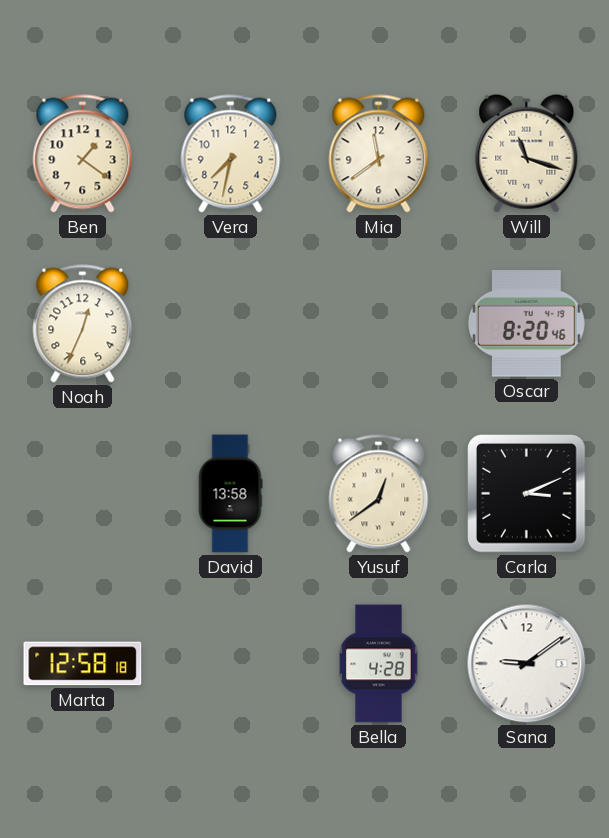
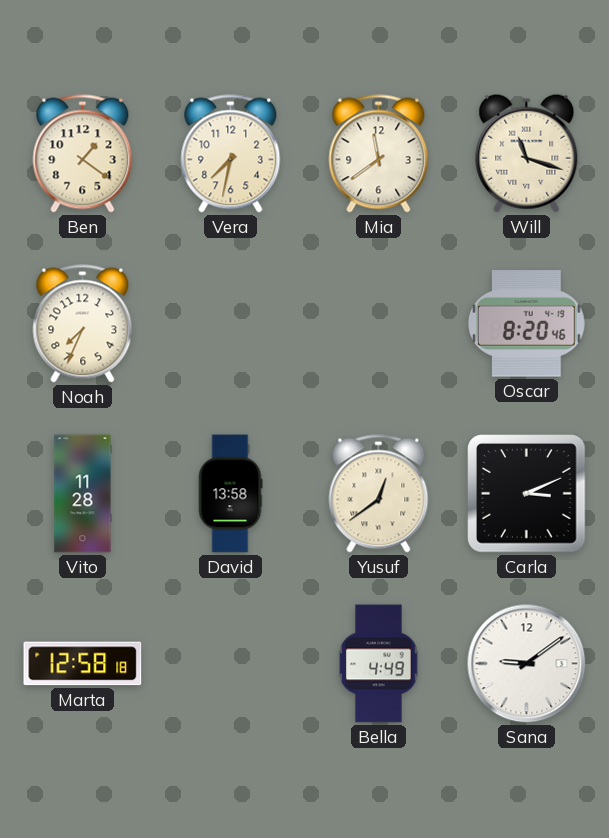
Noah: 12:34 -> 7:34 (83, 324)
Vito: none -> 11:28 (83, 494)
Bella: 4:28 -> 4:49 (379, 664)
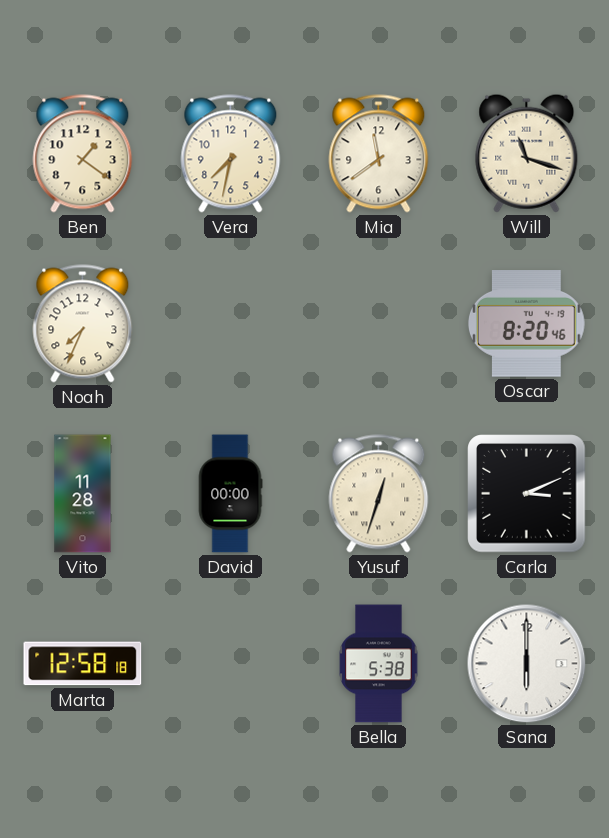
David: 13:58 -> 00:00 (230, 494)
Yusuf: 12:39 -> 12:33 (379, 494)
Bella: 4:49 -> 5:38 (379, 664)
Sana: 9:09 -> 6:00 (527, 664)
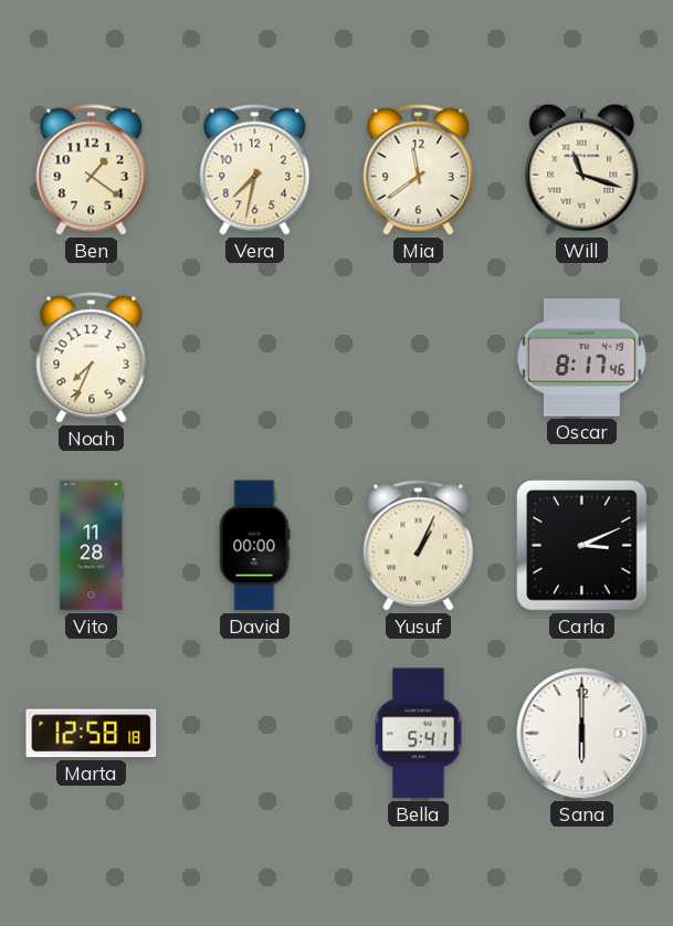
Oscar: 8:20 -> 8:17 (581, 358)
Yusuf: 12:33 -> 1:04 (419, 546)
Bella: 5:38 -> 5:41 (419, 734)
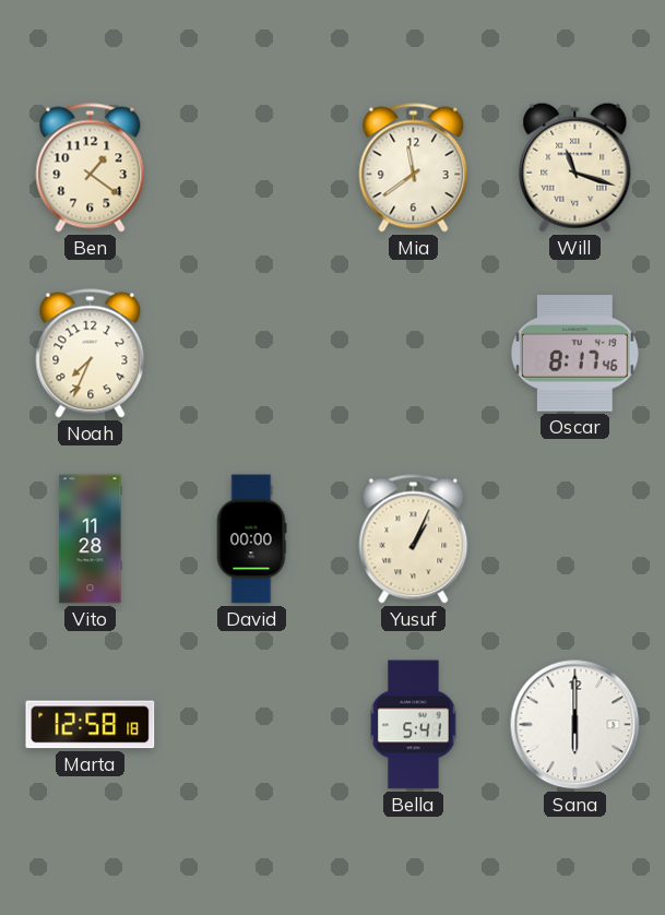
Vera: 7:32 -> none (255, 170)
Carla: 3:11 -> none (582, 546)
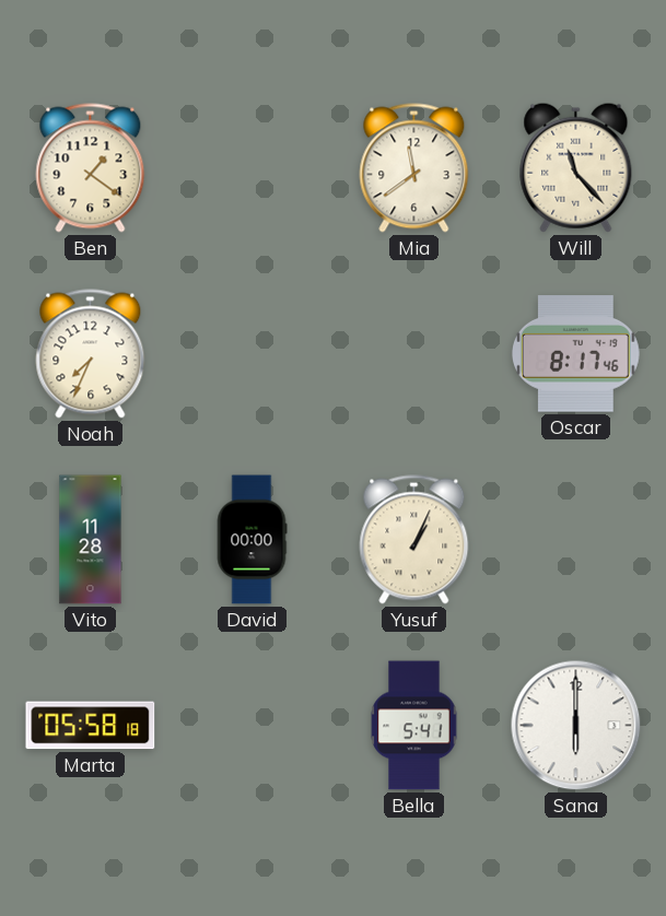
Will: 11:18 -> 11:23 (576, 167)
Marta: 12:58 -> 05:58 (91, 726)
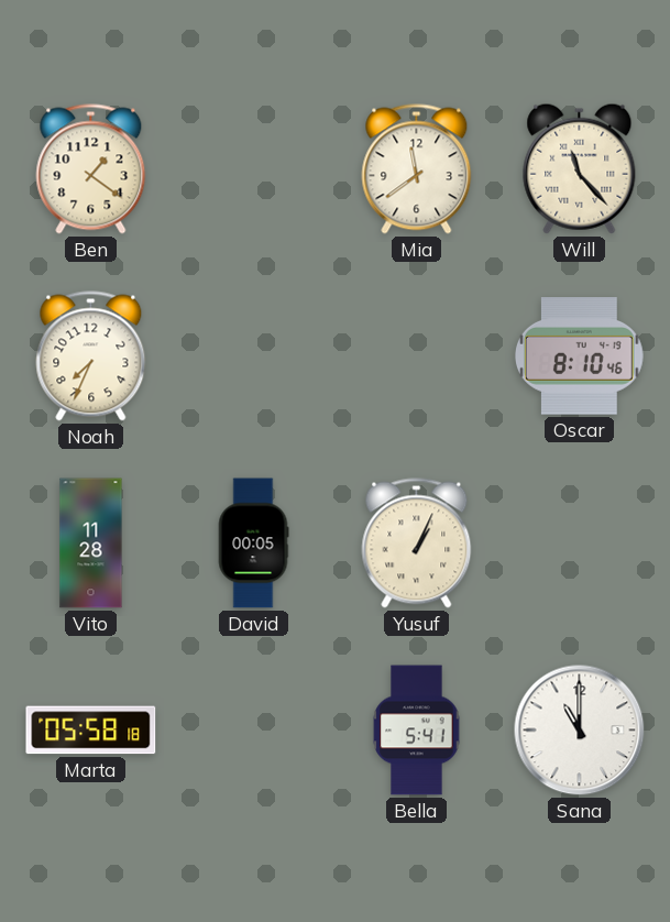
Oscar: 8:17 -> 8:10 (579, 356)
David: 00:00 -> 00:05 (253, 544)
Sana: 6:00 -> 11:00 (580, 731)
